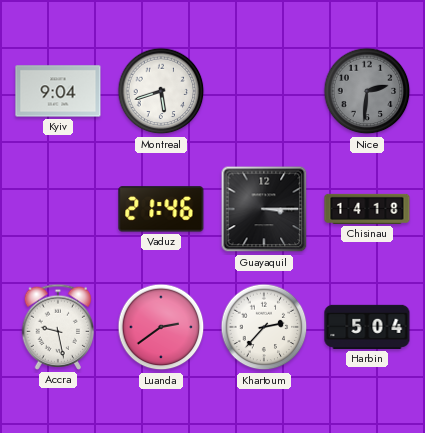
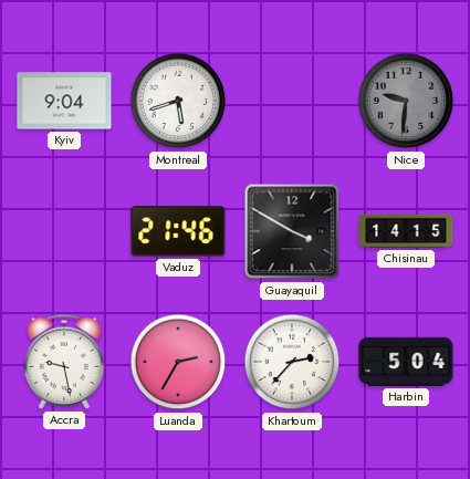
Nice: 2:31 -> 9:31 (406, 101)
Guayaquil: 3:15 -> 3:50 (292, 231)
Chisinau: 14:18 -> 14:15 (406, 231)
Luanda: 2:39 -> 2:35 (178, 362)
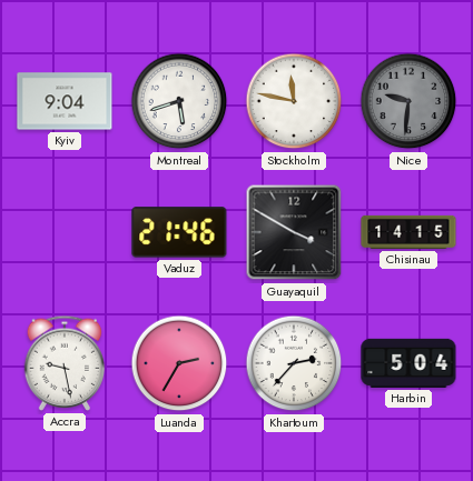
Stockholm: none -> 11:47 (294, 101)
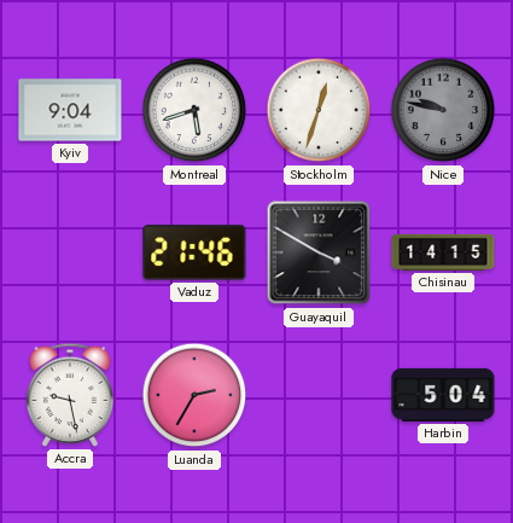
Stockholm: 11:47 -> 12:33 (319, 110)
Nice: 9:31 -> 9:47 (443, 110)
Khartoum: 2:37 -> none (294, 363)
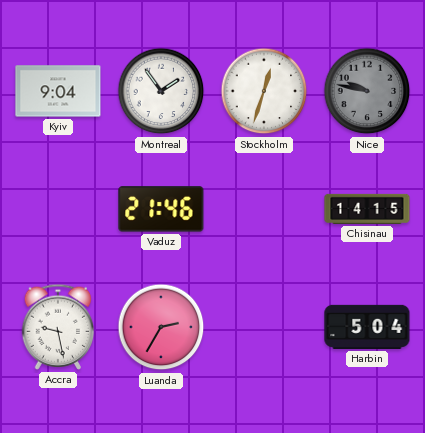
Montreal: 5:42 -> 1:54 (161, 91)
Guayaquil: 3:50 -> none (319, 252)
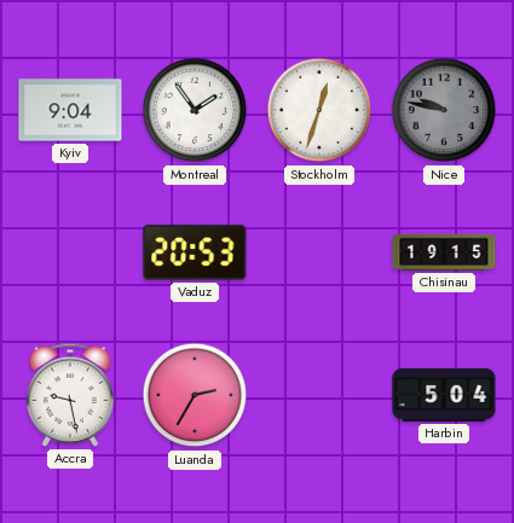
Vaduz: 21:46 -> 20:53 (195, 252)
Chisinau: 14:15 -> 19:15 (444, 252)
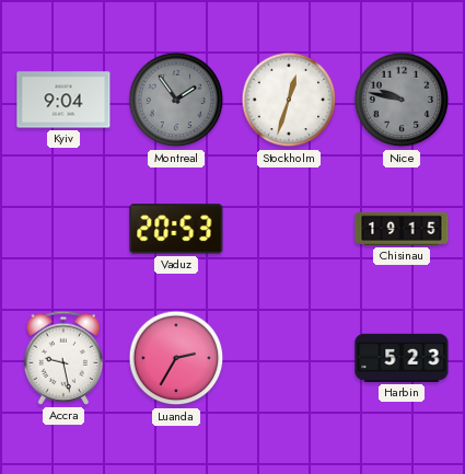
Montreal dial: white -> grey (176, 100)
Harbin: 5:04 -> 5:23 (402, 358)
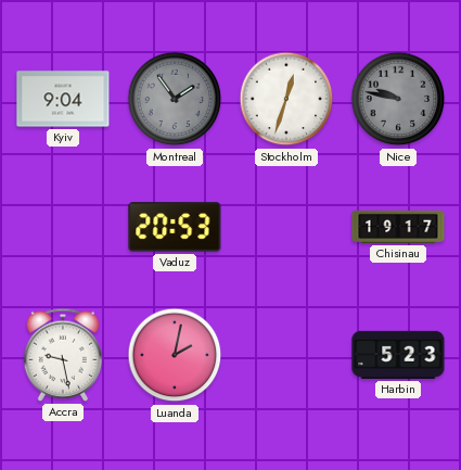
Chisinau: 19:15 -> 19:17 (398, 227)
Luanda: 2:35 -> 2:02 (175, 355)
